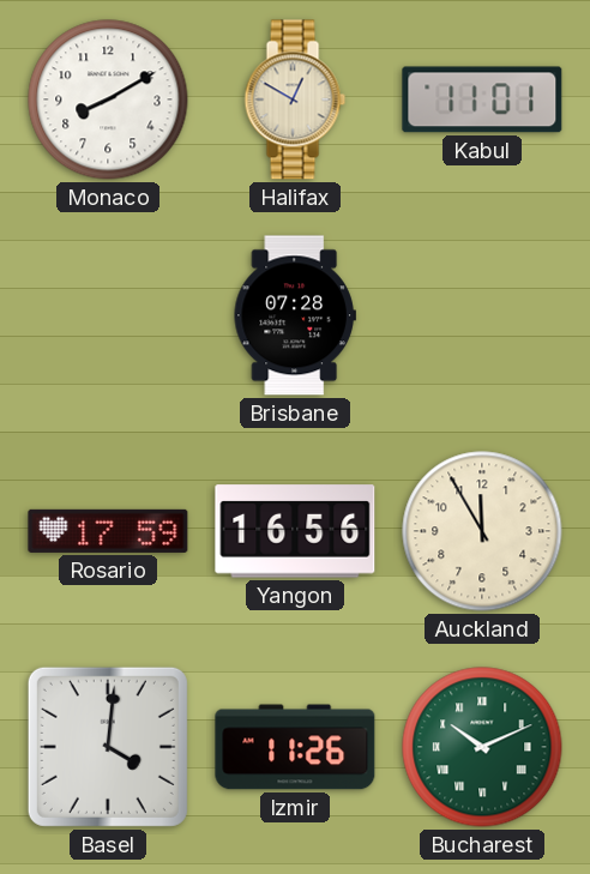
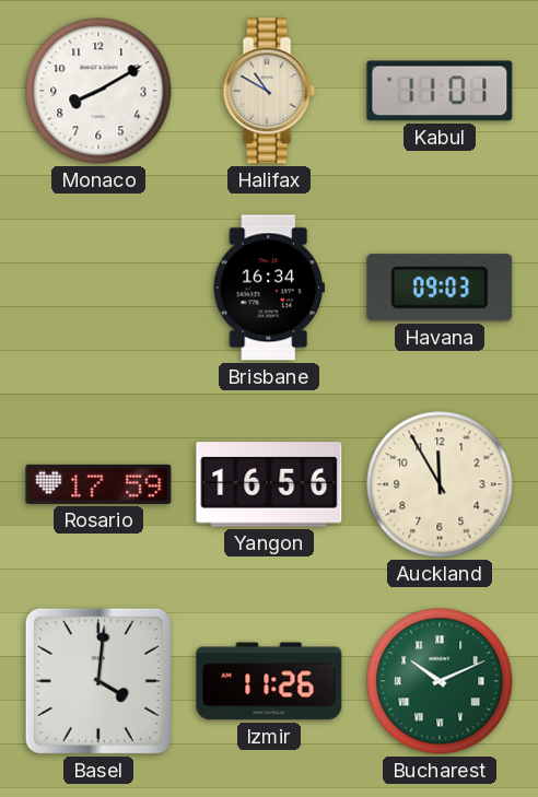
Halifax: 12:50 -> 10:50 (269, 91)
Brisbane: 07:28 -> 16:34 (269, 288)
Havana: none -> 09:03 (440, 288)
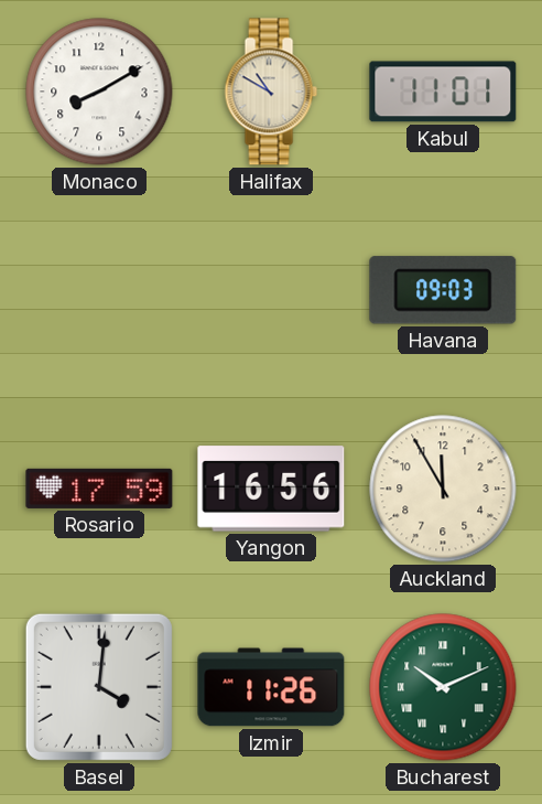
Brisbane: 16:34 -> none (269, 288)
